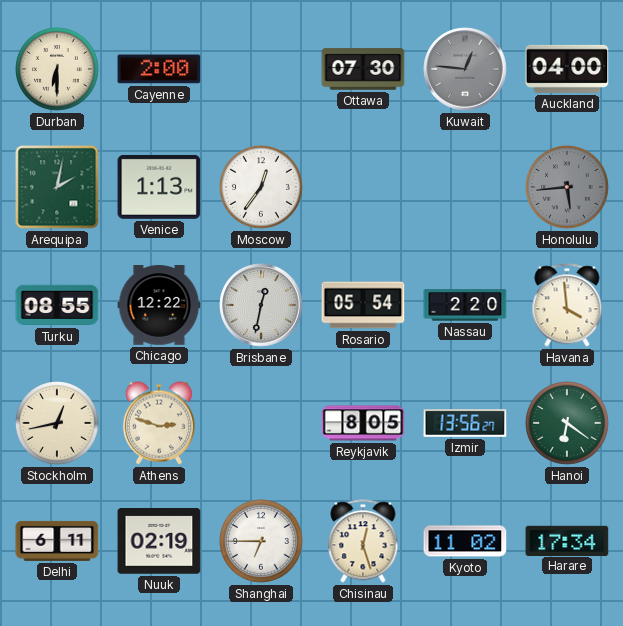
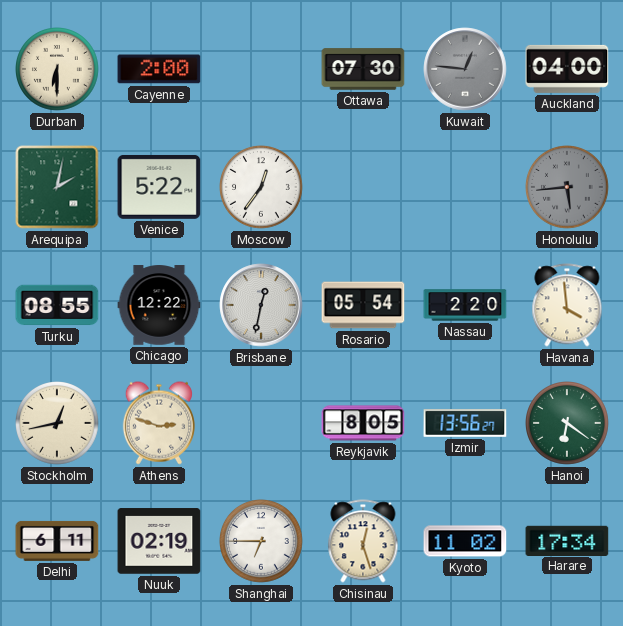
Venice: 1:13 -> 5:22 (159, 187)
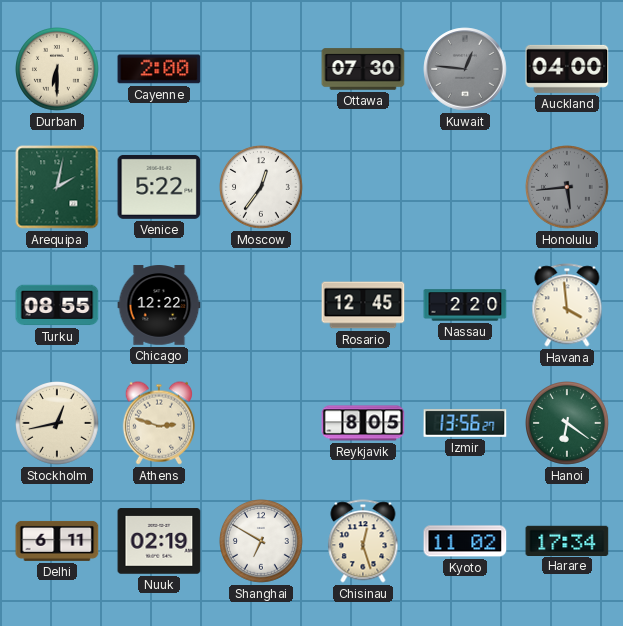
Brisbane: 12:32 -> none (261, 305)
Rosario: 05:54 -> 12:45 (363, 305)
Shanghai: 6:45 -> 6:50 (262, 542)
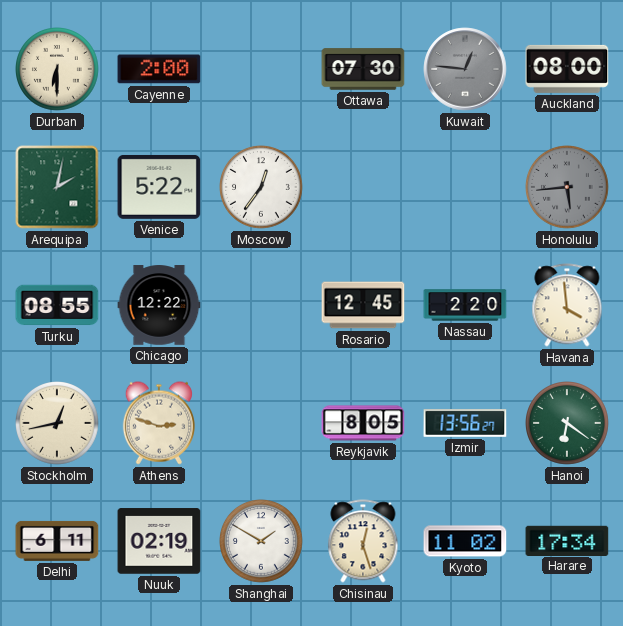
Auckland: 04:00 -> 08:00 (567, 69)
Shanghai: 6:50 -> 1:50 (262, 542)
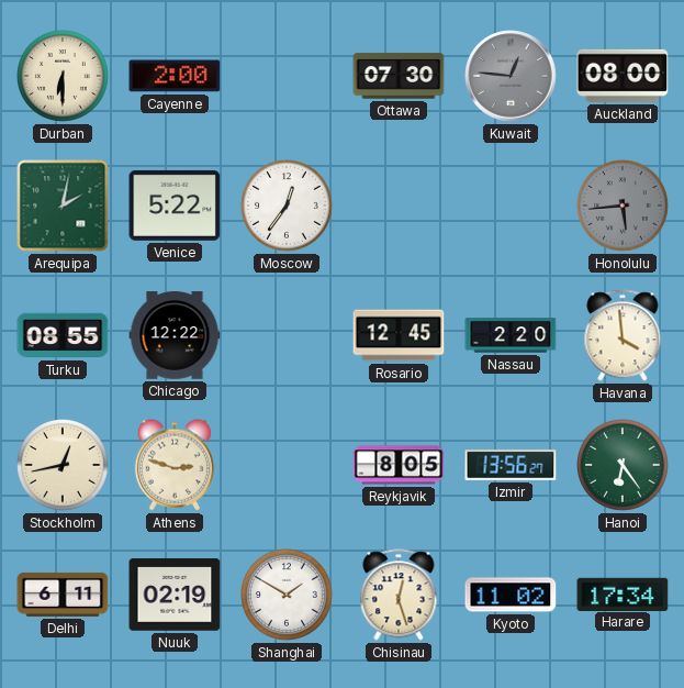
Hanoi: 6:21 -> 6:24 (624, 466)
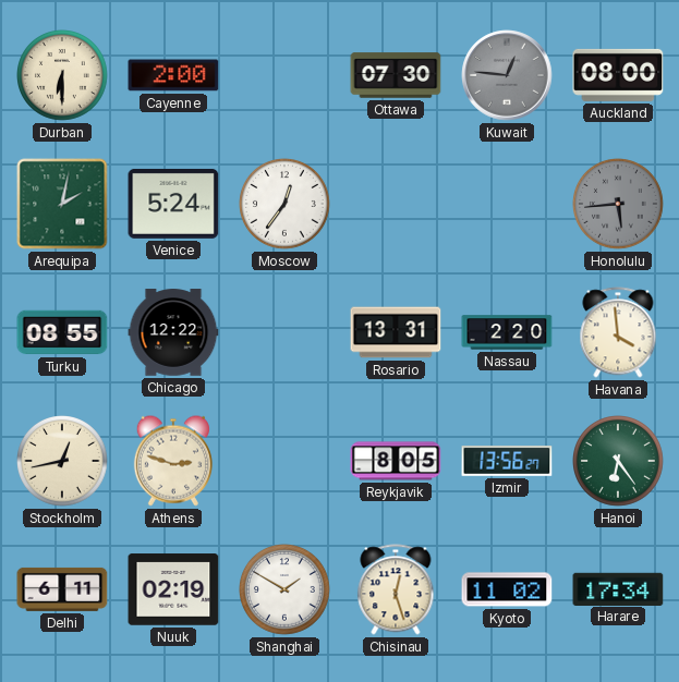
Venice: 5:22 -> 5:24 (173, 204)
Rosario: 12:45 -> 13:31 (396, 332)
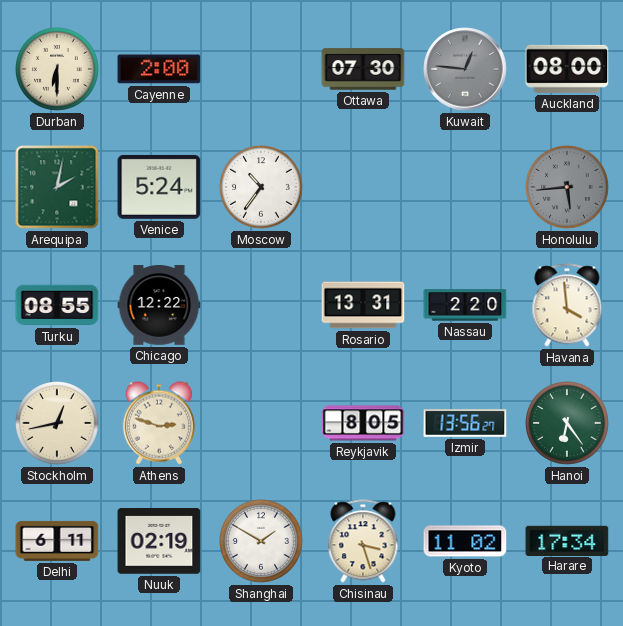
Moscow: 12:36 -> 10:36 (262, 188)
Chisinau: 12:27 -> 3:27 (363, 541)
